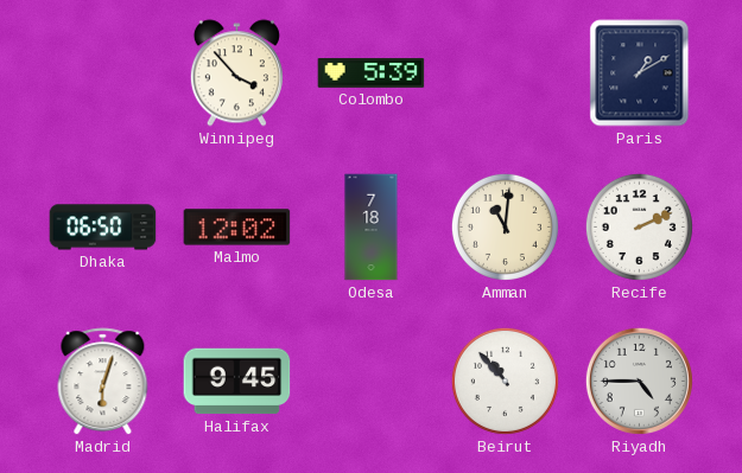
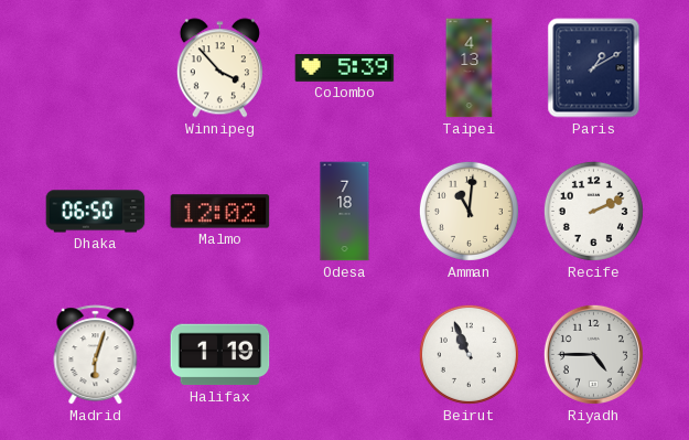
Taipei: none -> 4:13 (470, 68)
Halifax: 9:45 -> 1:19 (220, 355)
Beirut: 10:53 -> 10:56 (469, 354)
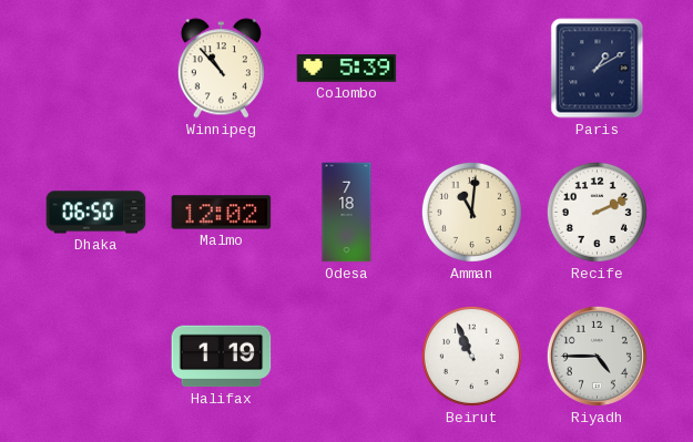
Winnipeg: 3:53 -> 10:53 (221, 69)
Taipei: 4:13 -> none (470, 68)
Madrid: 6:03 -> none (96, 355)
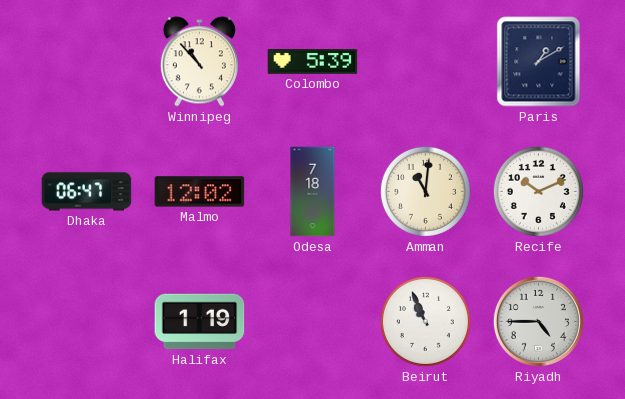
Dhaka: 06:50 -> 06:47 (87, 192)
Recife: 2:11 -> 10:11 (538, 191)
